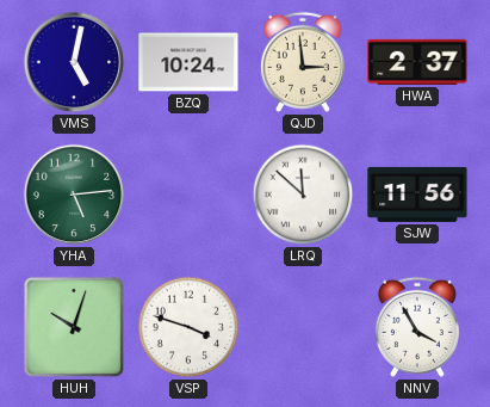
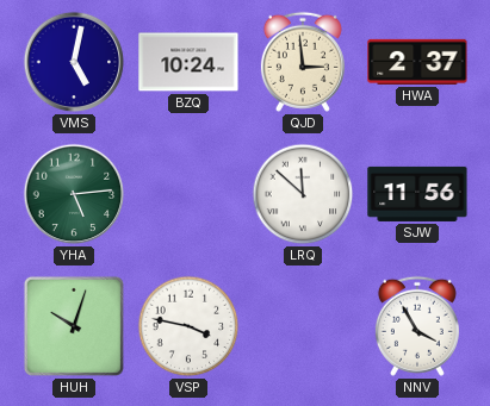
VSP: 3:48 -> 3:47 (188, 326)
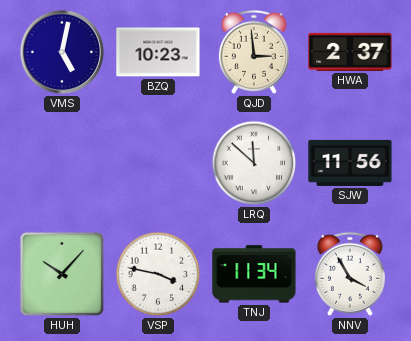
BZQ: 10:24 -> 10:23 (158, 52)
YHA: 5:14 -> none (74, 194)
HUH: 10:03 -> 10:07 (62, 274)
TNJ: none -> 11:34 (254, 274)
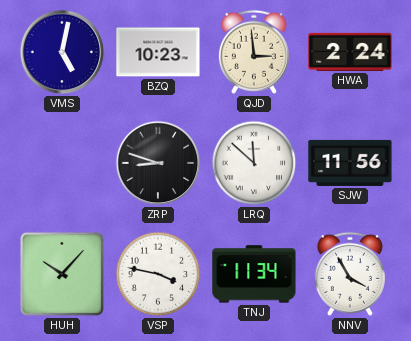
HWA: 2:37 -> 2:24 (350, 52)
ZRP: none -> 8:48 (158, 163)
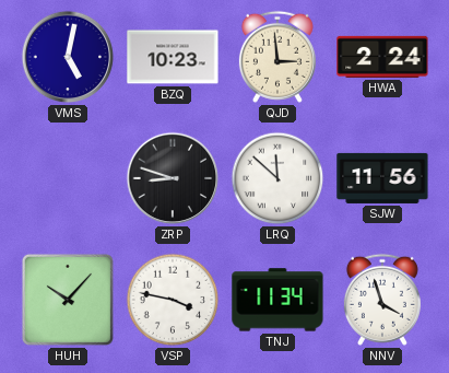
NNV: 3:55 -> 3:57 (382, 300)
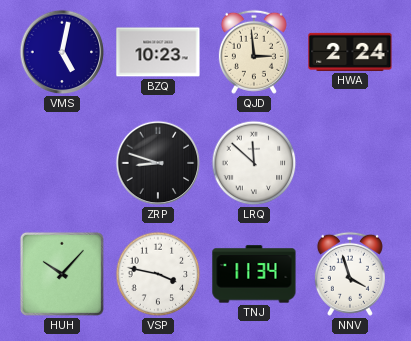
SJW: 11:56 -> none (382, 178)
